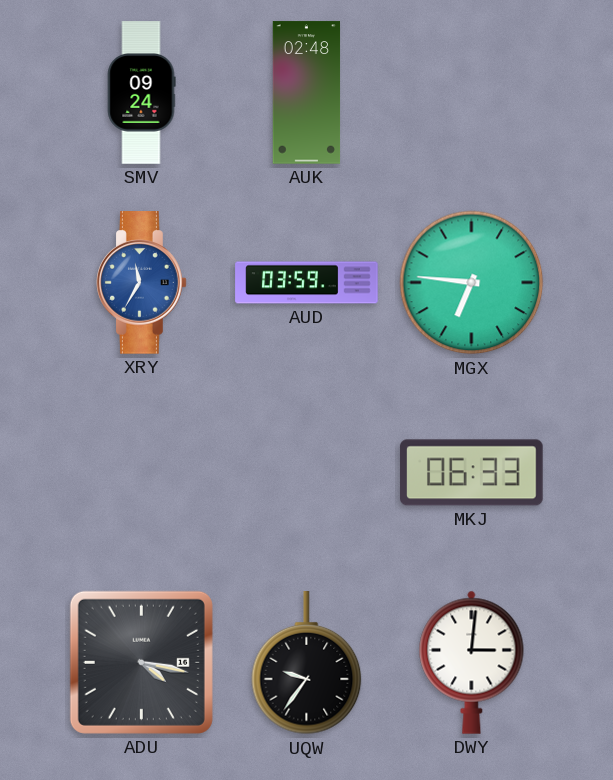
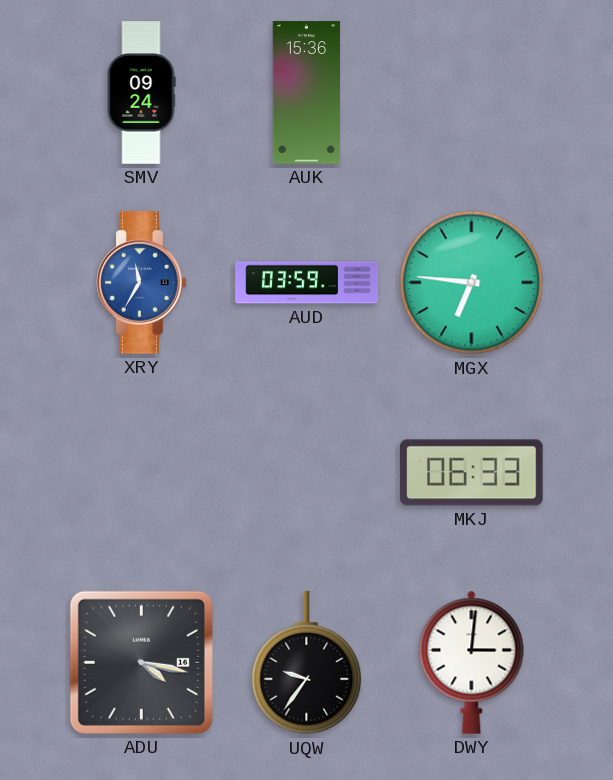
AUK: 02:48 -> 15:36 (307, 93)
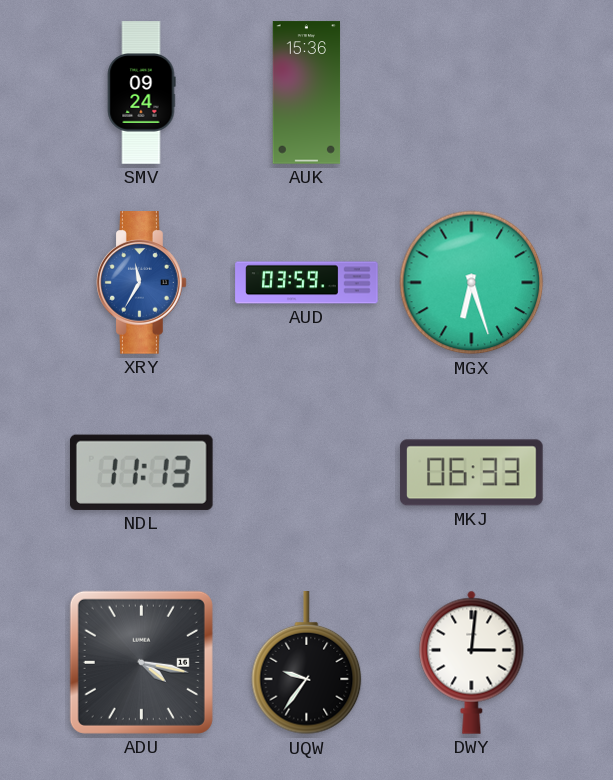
MGX: 6:46 -> 6:27 (472, 283)
NDL: none -> 11:13 (141, 472)
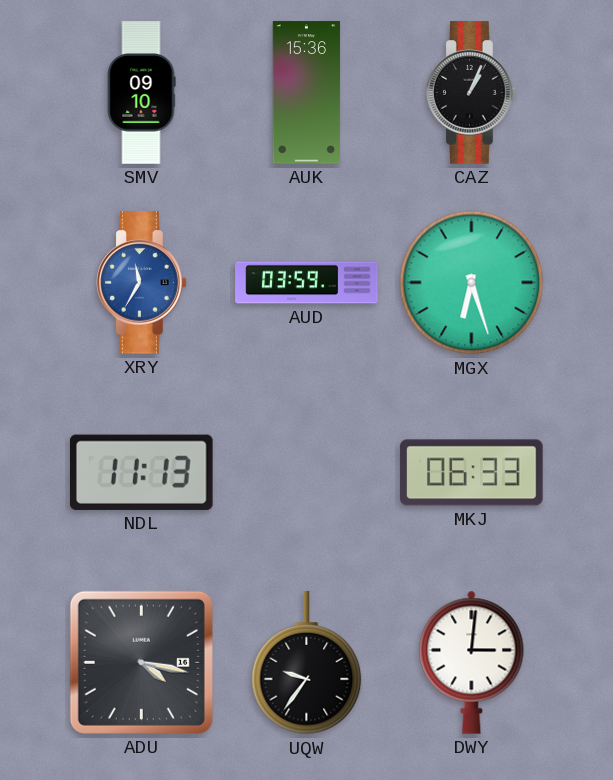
SMV: 09:24 -> 09:10 (141, 93)
CAZ: none -> 1:04 (472, 93)
